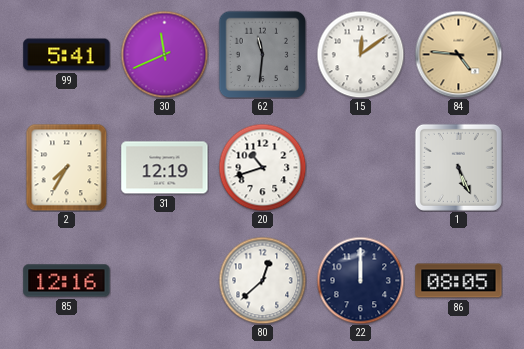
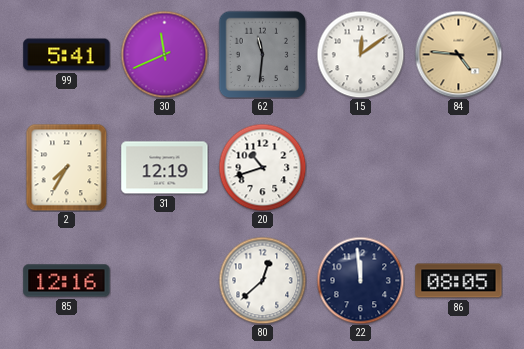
1: 5:26 -> none (458, 167)
22: 12:00 -> 11:59 (360, 280)
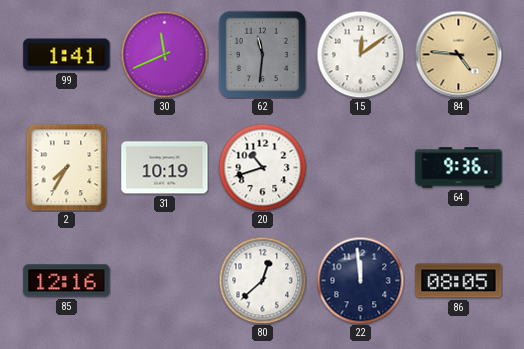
99: 5:41 -> 1:41 (67, 55)
31: 12:19 -> 10:19 (165, 168)
64: none -> 9:36 (459, 168)
